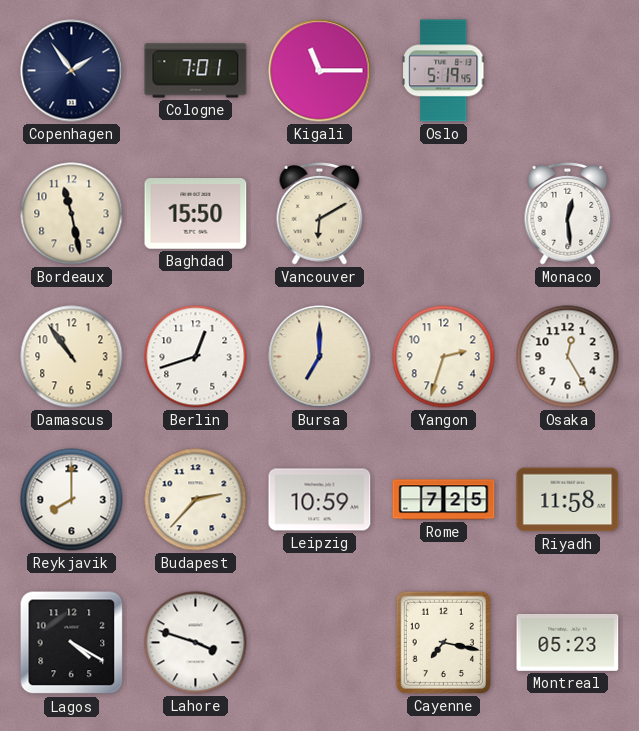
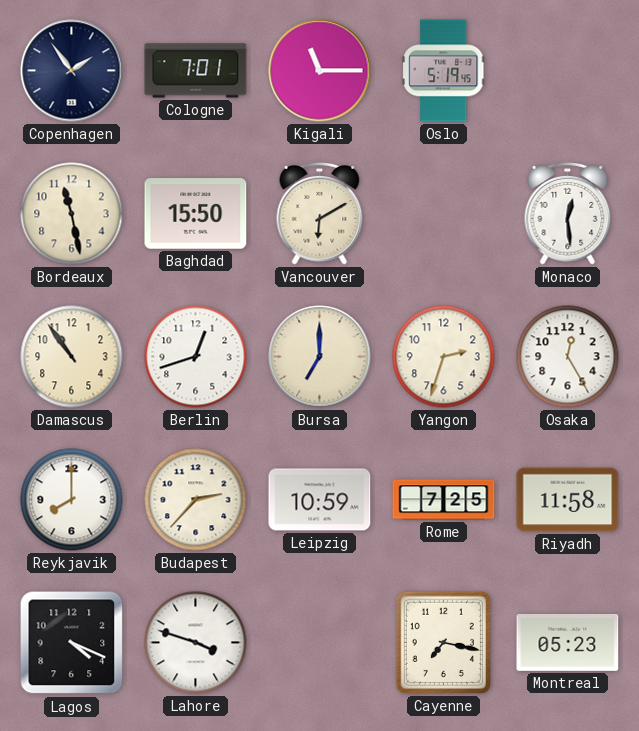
Lagos: 4:20 -> 4:19 (72, 643)
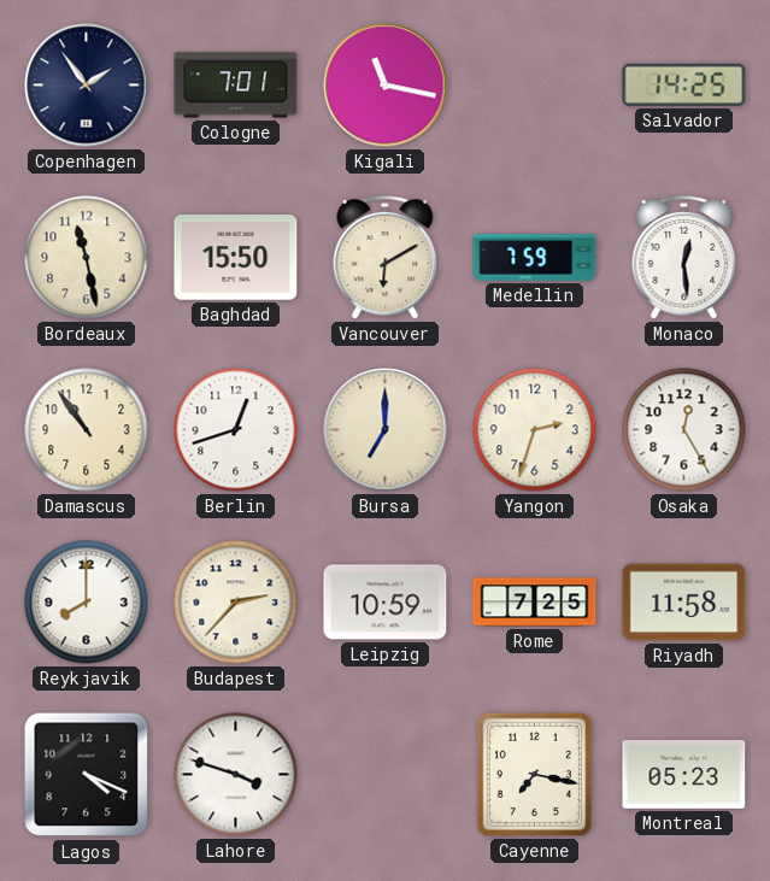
Kigali: 11:15 -> 11:17 (386, 86)
Oslo: 5:19 -> none (444, 71)
Salvador: none -> 14:25 (684, 84)
Medellin: none -> 7:59 (535, 258)
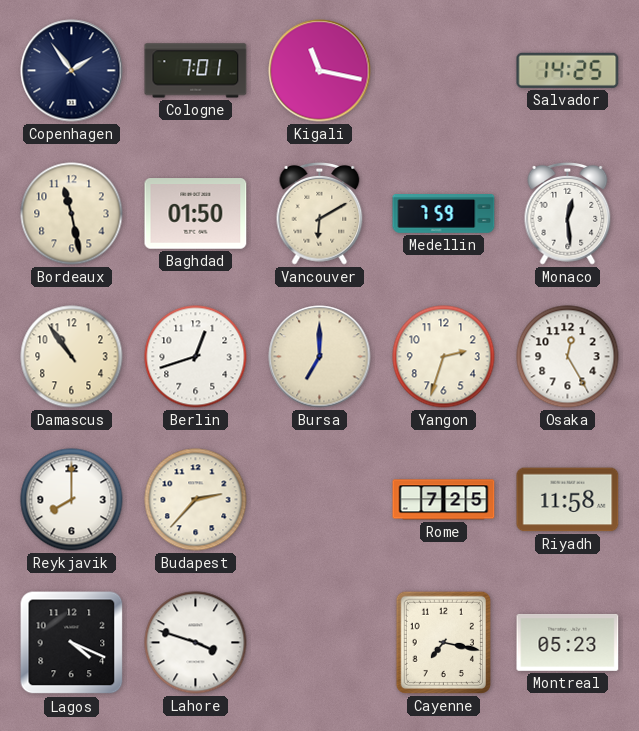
Baghdad: 15:50 -> 01:50 (196, 214)
Leipzig: 10:59 -> none (386, 603)
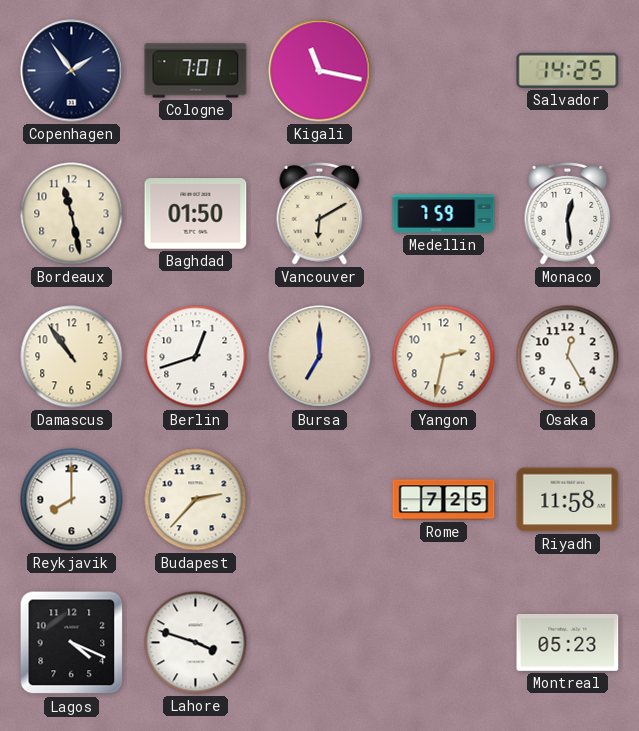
Yangon: 2:33 -> 2:32 (444, 357)
Cayenne: 7:17 -> none (443, 642)
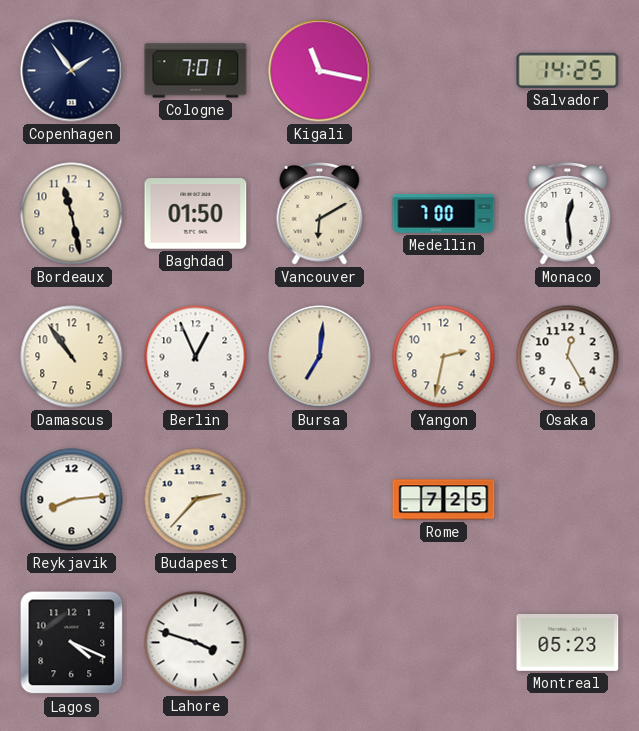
Medellin: 7:59 -> 7:00 (444, 214)
Berlin: 12:42 -> 12:56 (196, 357)
Bursa: 7:00 -> 7:01 (320, 357)
Reykjavik: 8:00 -> 8:14 (72, 500)
Riyadh: 11:58 -> none (568, 500)
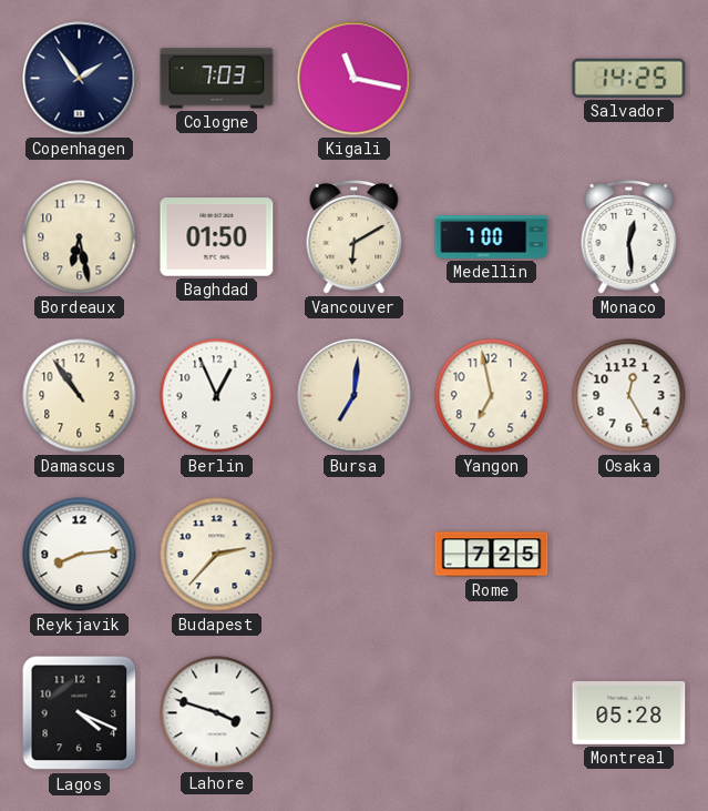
Cologne: 7:01 -> 7:03 (217, 79)
Bordeaux: 11:28 -> 6:28 (80, 237)
Yangon: 2:32 -> 6:58 (492, 396)
Montreal: 05:23 -> 05:28 (629, 712)
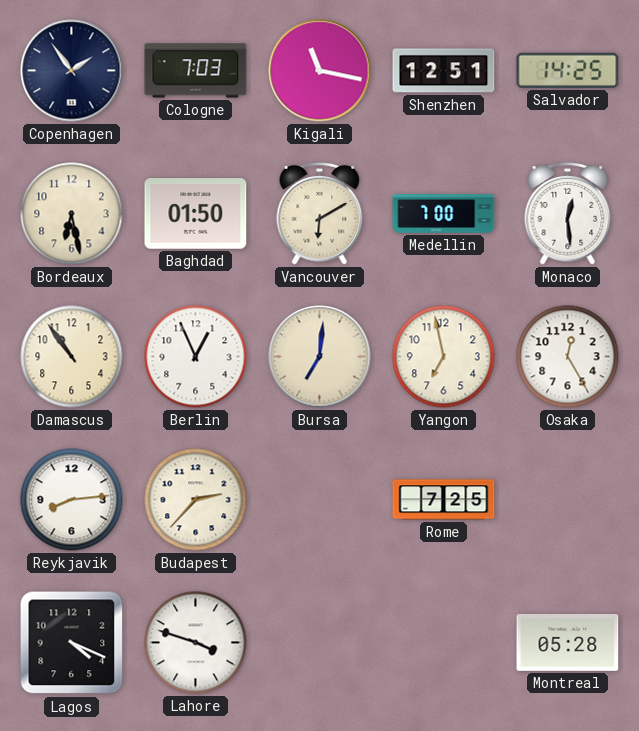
Shenzhen: none -> 12:51 (444, 71)
